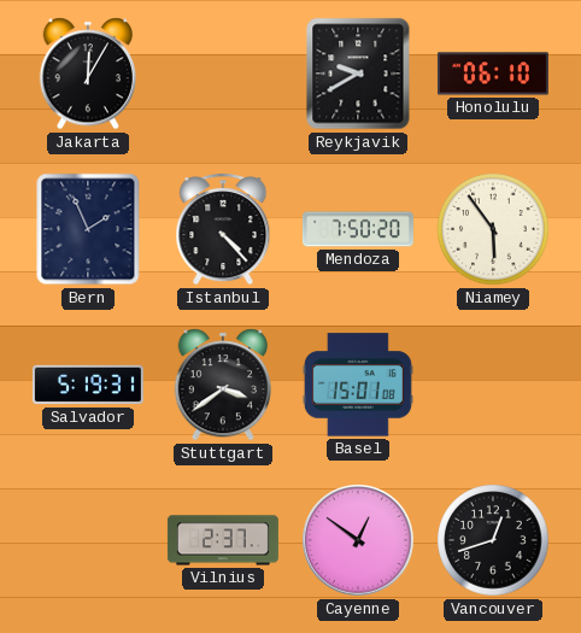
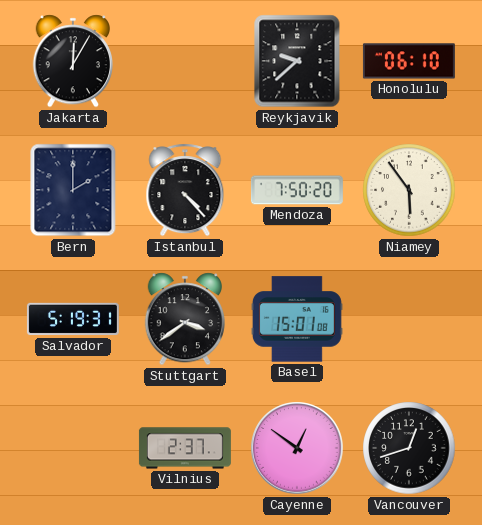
Reykjavik: 9:40 -> 9:38 (297, 61)
Bern: 1:56 -> 2:00 (73, 190)
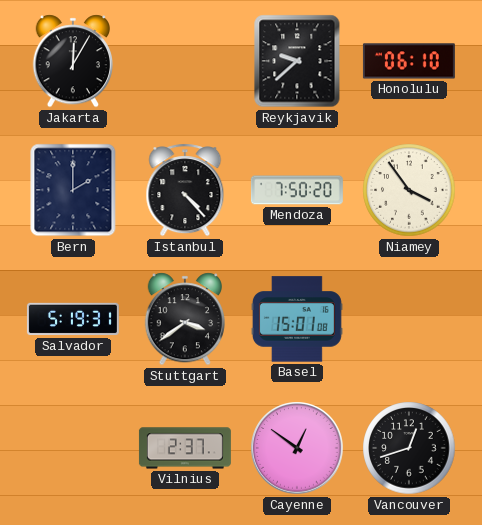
Niamey: 5:54 -> 3:54 (409, 190)
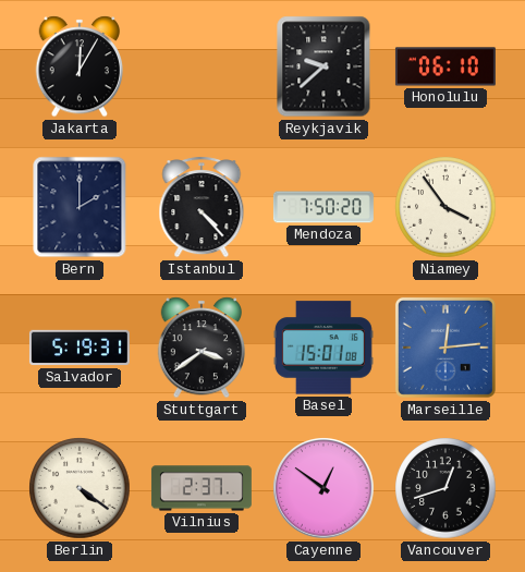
Marseille: none -> 12:14 (445, 348)
Berlin: none -> 4:21 (80, 488)
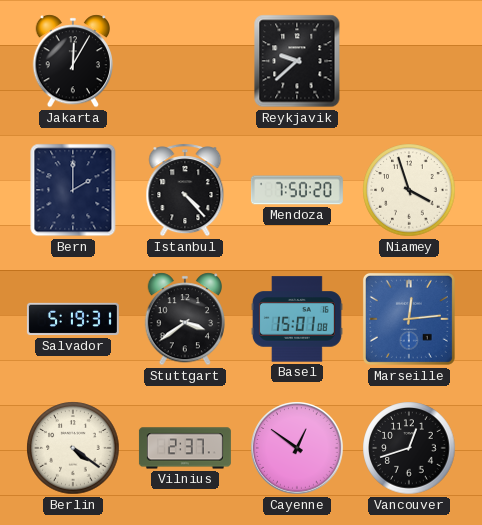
Honolulu: 06:10 -> none (445, 66)
Niamey: 3:54 -> 3:57 (409, 190)
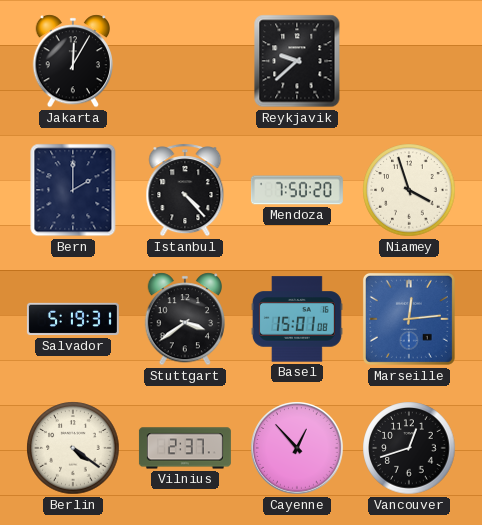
Cayenne: 12:51 -> 12:53 (297, 448)
